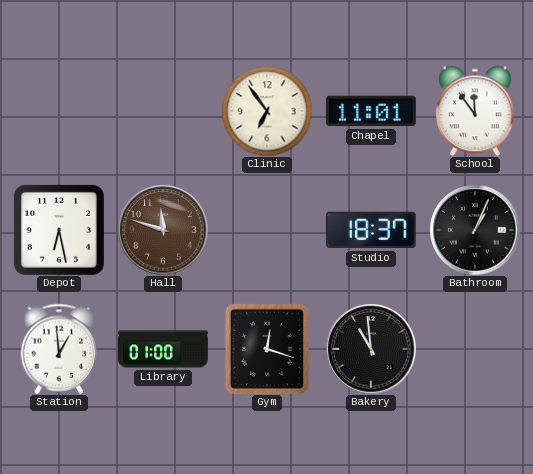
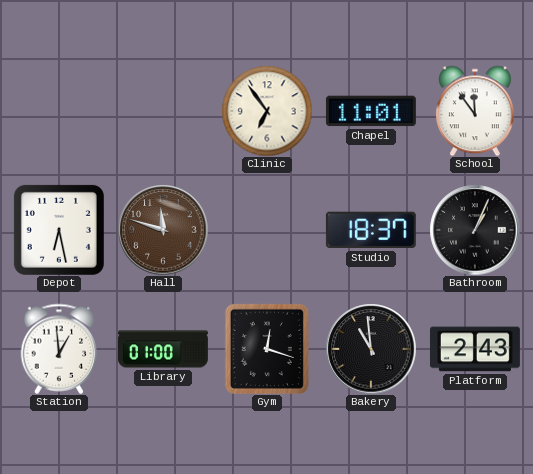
Platform: none -> 2:43 (475, 349)
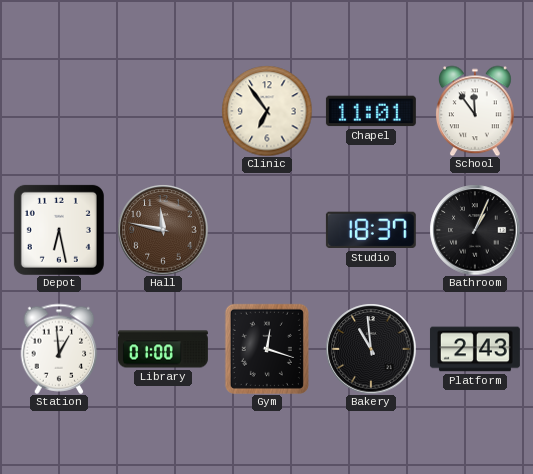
Hall: 11:48 -> 11:47 (163, 230)
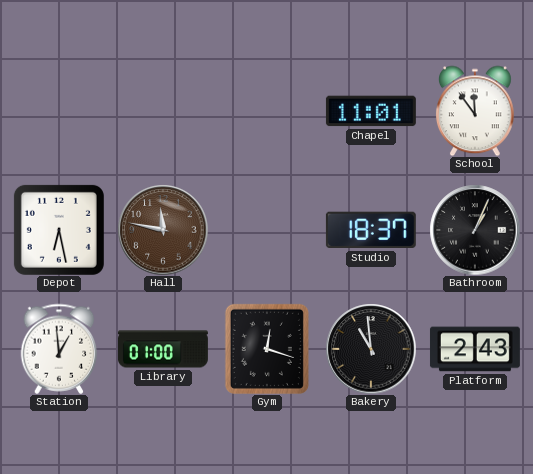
Clinic: 6:54 -> none (267, 111)
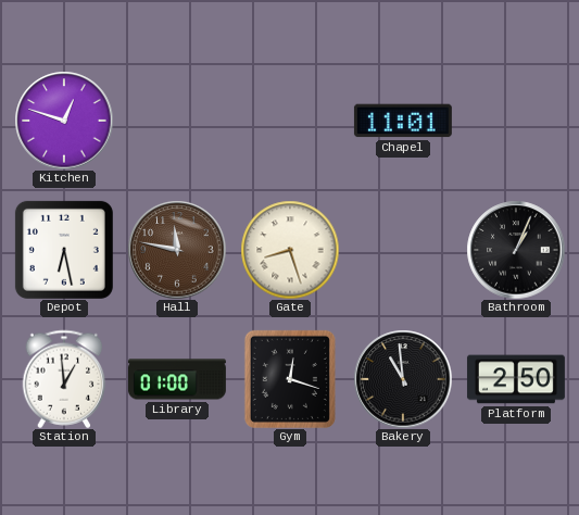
Kitchen: none -> 12:48 (64, 121)
School: 11:54 -> none (475, 111)
Gate: none -> 8:27 (290, 250)
Studio: 18:37 -> none (371, 230)
Platform: 2:43 -> 2:50 (516, 379)
